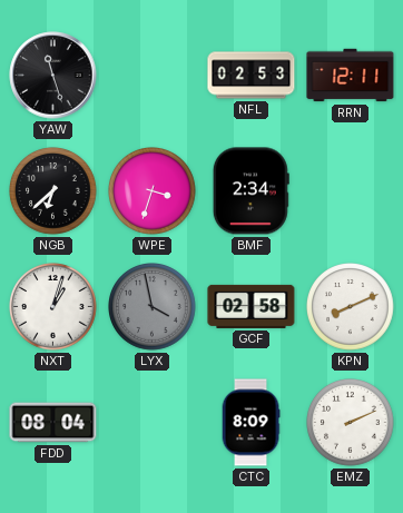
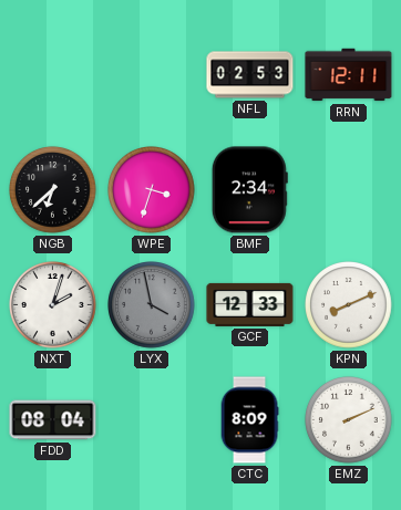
YAW: 11:27 -> none (53, 76)
NXT: 1:03 -> 2:03 (53, 305)
GCF: 02:58 -> 12:33 (250, 304)
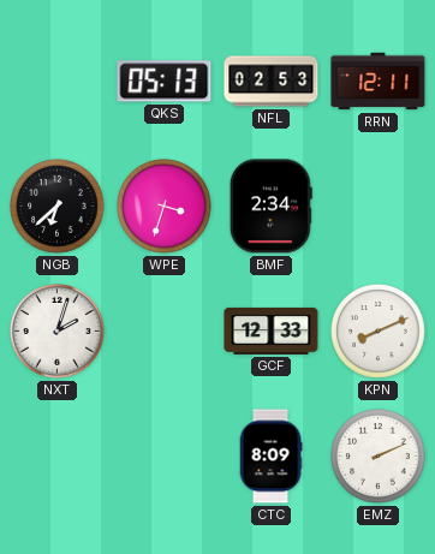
QKS: none -> 05:13 (165, 82)
LYX: 3:58 -> none (152, 305)
FDD: 08:04 -> none (53, 420)
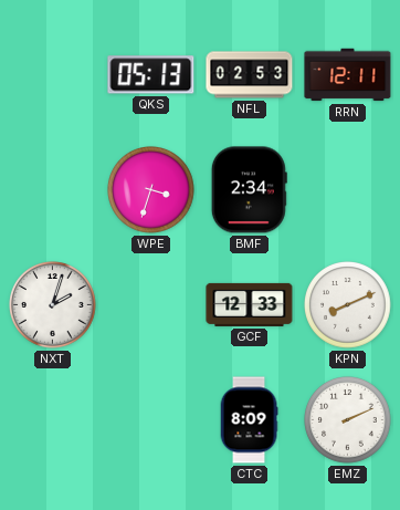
NGB: 6:38 -> none (58, 207)
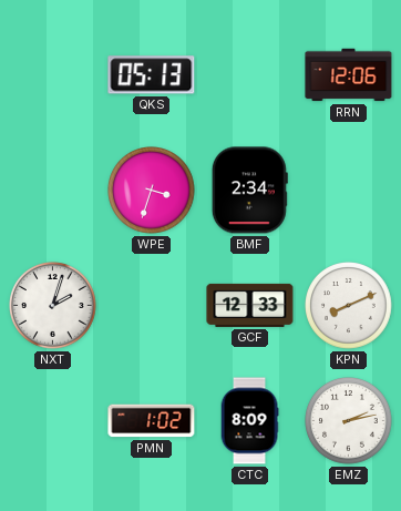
NFL: 02:53 -> none (250, 75)
RRN: 12:11 -> 12:06 (349, 75)
PMN: none -> 1:02 (152, 421)
EMZ: 2:11 -> 2:13 (349, 421)
